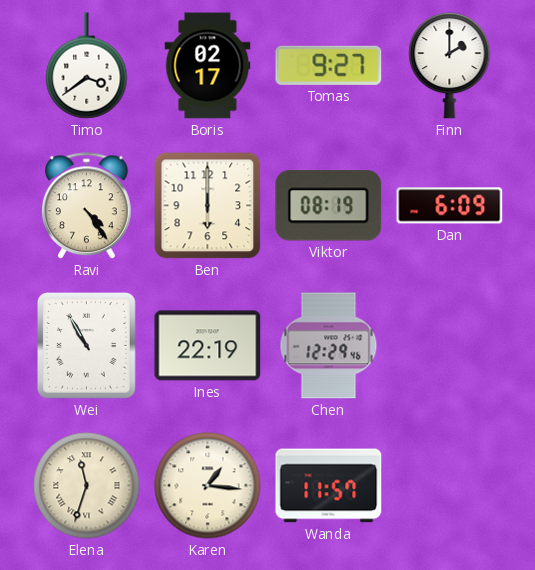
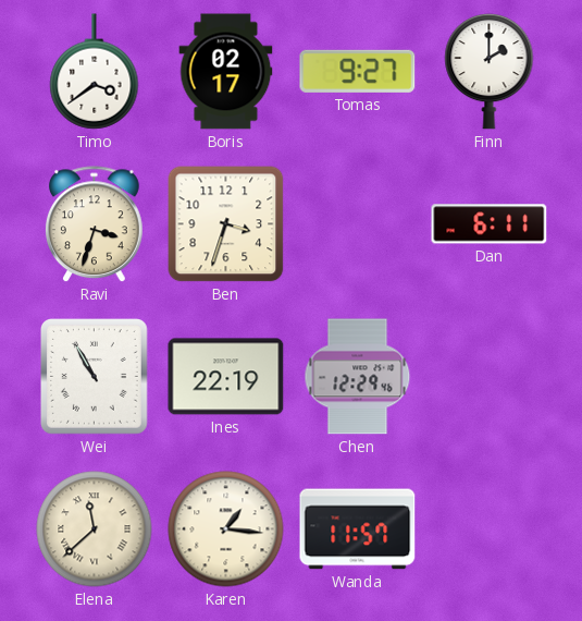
Ravi: 4:24 -> 3:33 (94, 224)
Ben: 6:00 -> 3:33 (226, 224)
Viktor: 08:19 -> none (329, 206)
Dan: 6:09 -> 6:11 (490, 224)
Elena: 11:33 -> 11:38 (95, 529)
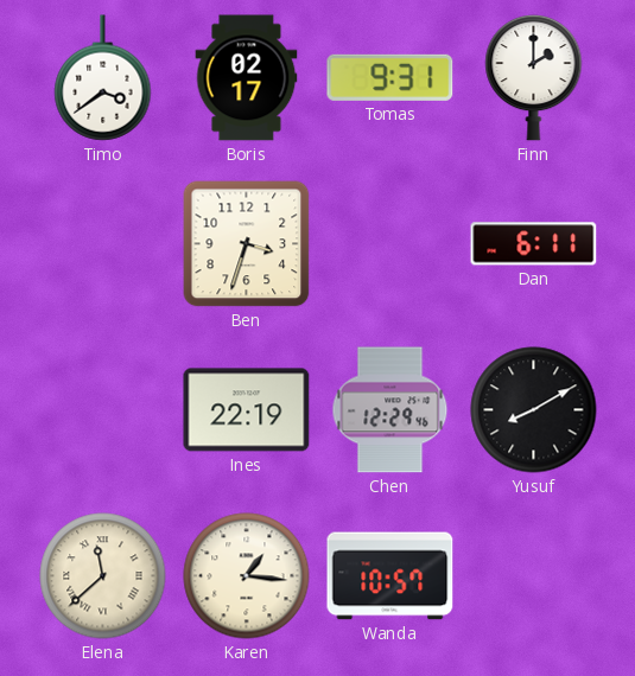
Tomas: 9:27 -> 9:31 (390, 77)
Ravi: 3:33 -> none (94, 224)
Wei: 10:55 -> none (95, 377)
Yusuf: none -> 8:10 (534, 410)
Wanda: 11:57 -> 10:57 (390, 576)
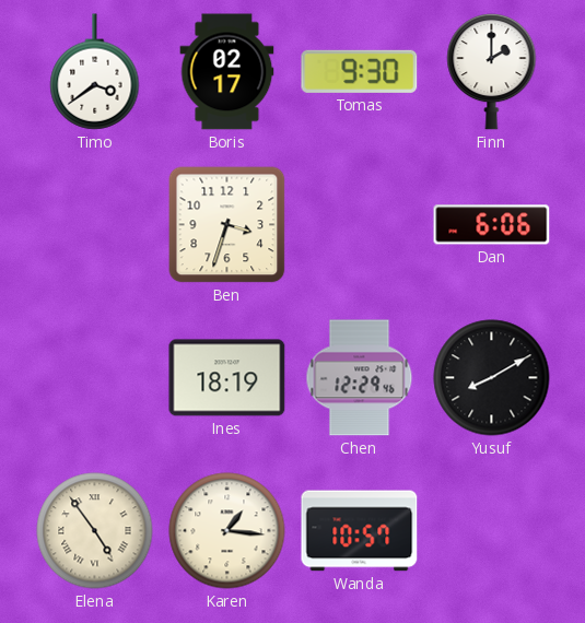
Tomas: 9:31 -> 9:30 (360, 71)
Dan: 6:11 -> 6:06 (492, 225)
Ines: 22:19 -> 18:19 (227, 378)
Elena: 11:38 -> 4:54 (95, 531)
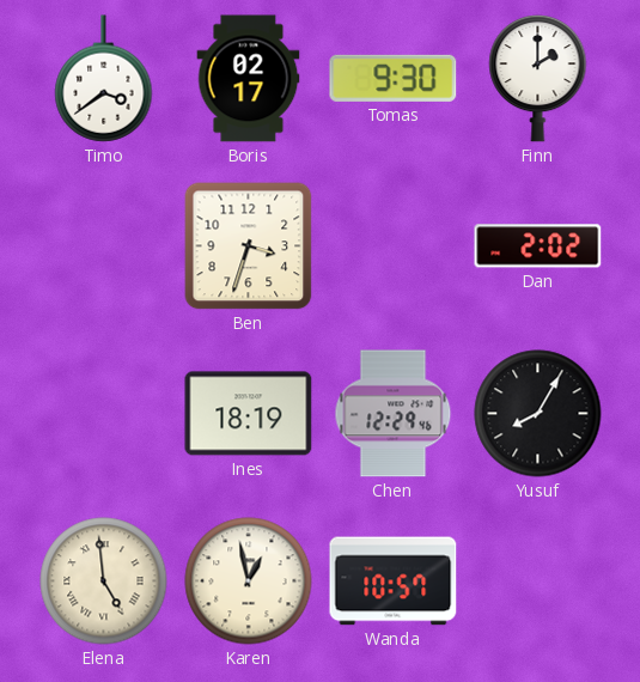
Dan: 6:06 -> 2:02 (538, 246)
Yusuf: 8:10 -> 8:05 (538, 414)
Elena: 4:54 -> 4:59 (104, 581)
Karen: 1:16 -> 12:58 (249, 581)
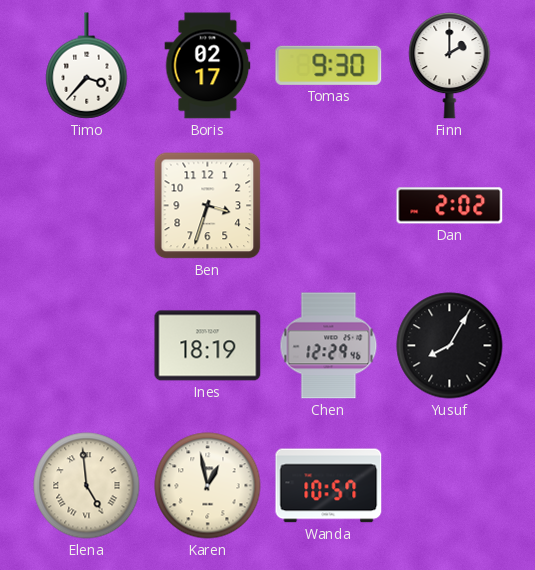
Timo: 3:39 -> 3:37 (87, 66)
